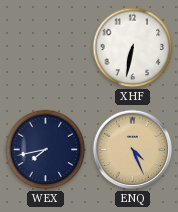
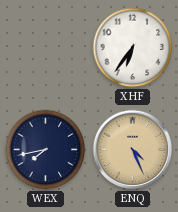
XHF: 6:32 -> 6:36 (133, 48)
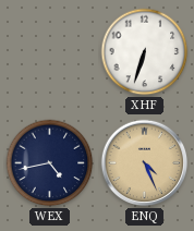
XHF: 6:36 -> 6:33 (145, 52)
WEX: 7:43 -> 4:43 (50, 163)
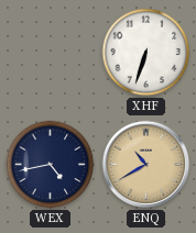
ENQ: 4:26 -> 10:40 (146, 165)
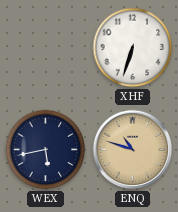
WEX: 4:43 -> 5:43 (46, 150)
ENQ: 10:40 -> 10:48 (133, 150)
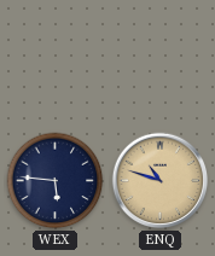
XHF: 6:33 -> none (133, 48)
WEX: 5:43 -> 5:46 (56, 181)
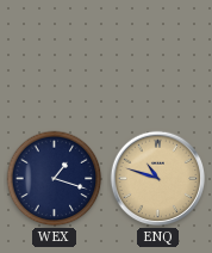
WEX: 5:46 -> 1:18 (55, 179)
